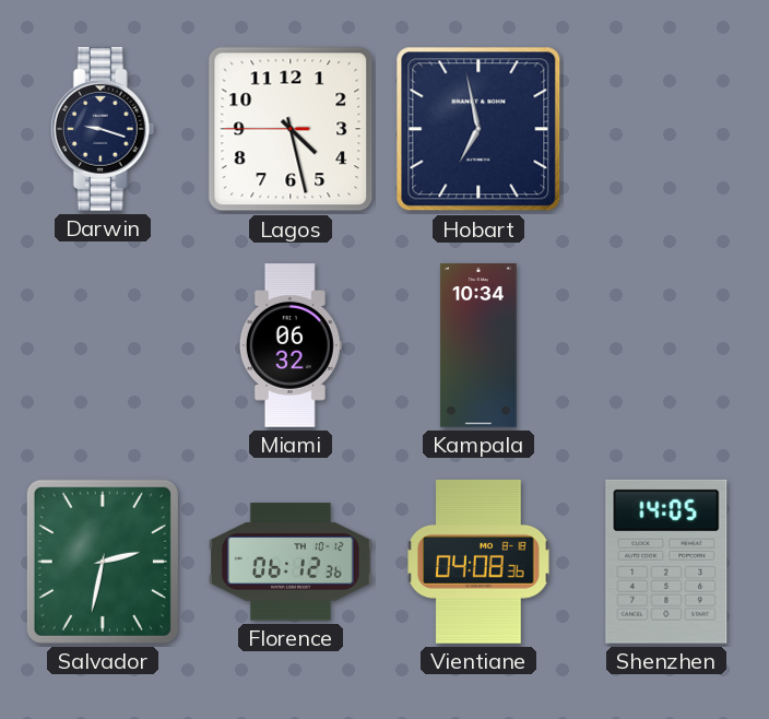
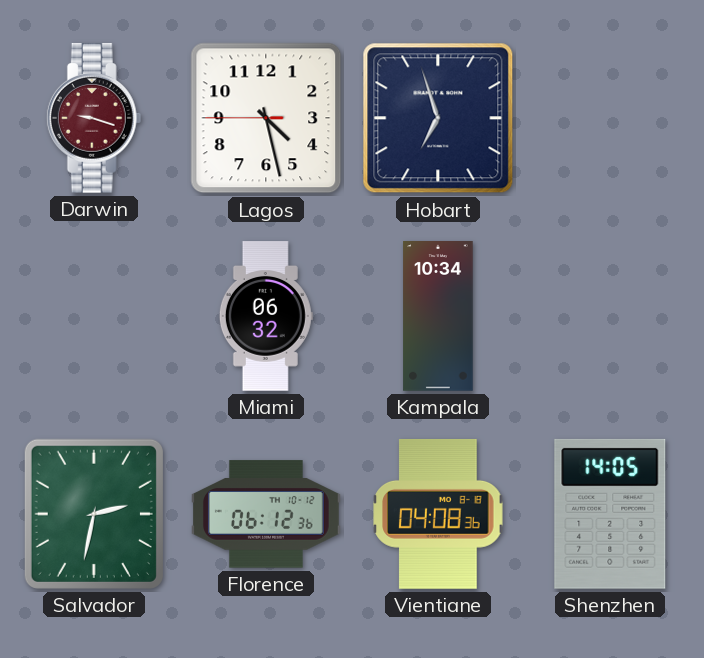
Darwin dial: navy -> burgundy (94, 118)
Hobart: 6:58 -> 6:57 (438, 118)
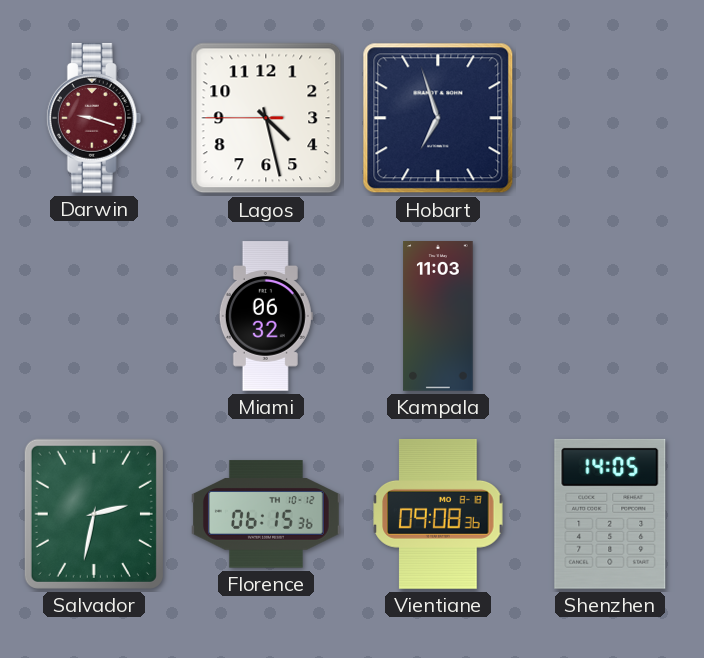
Kampala: 10:34 -> 11:03 (438, 317)
Florence: 06:12 -> 06:15 (267, 514)
Vientiane: 04:08 -> 09:08 (438, 514)
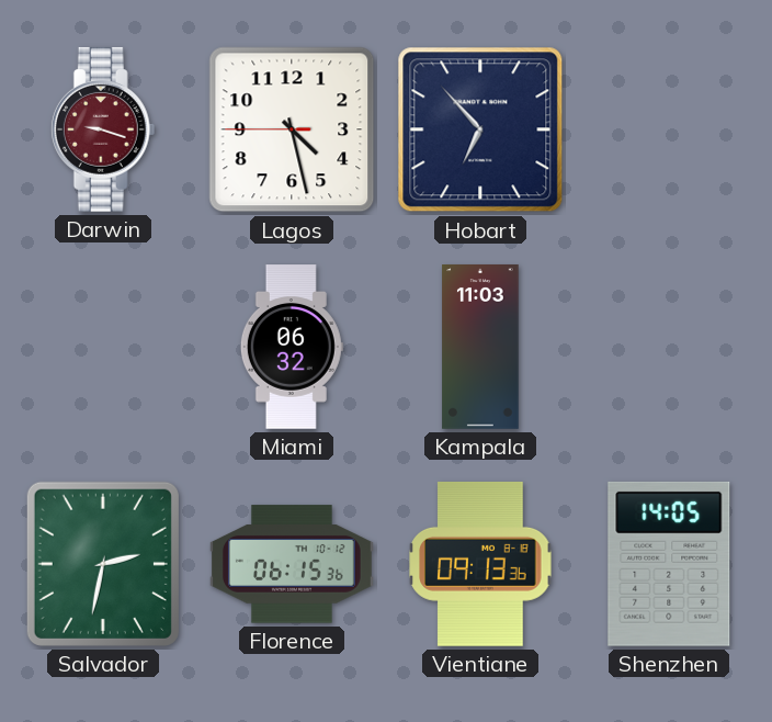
Hobart: 6:57 -> 6:53 (480, 129)
Vientiane: 09:08 -> 09:13 (480, 564)
